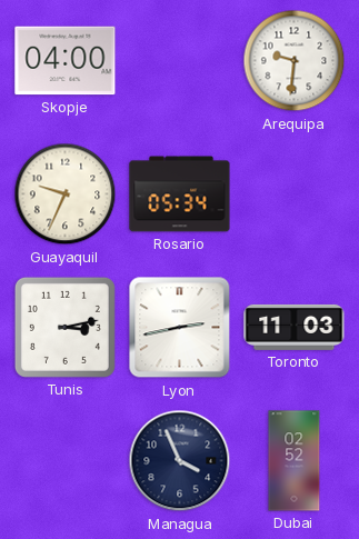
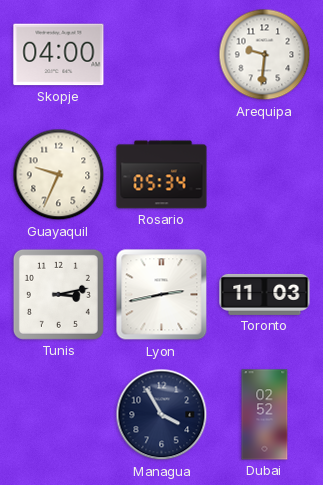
Managua: 3:56 -> 3:55 (162, 415)
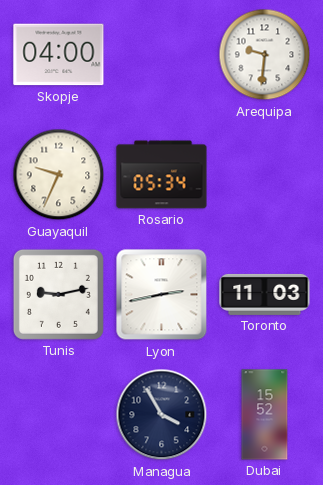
Tunis: 3:13 -> 9:13 (58, 294)
Dubai: 02:52 -> 15:52 (265, 415)
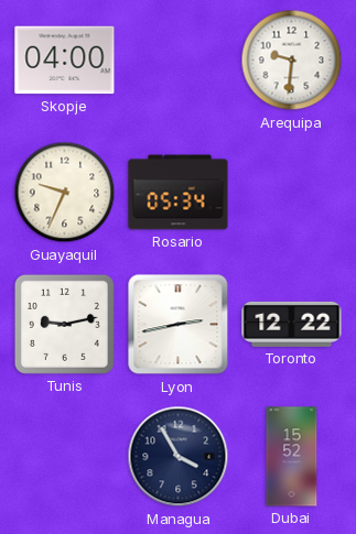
Toronto: 11:03 -> 12:22 (292, 324)
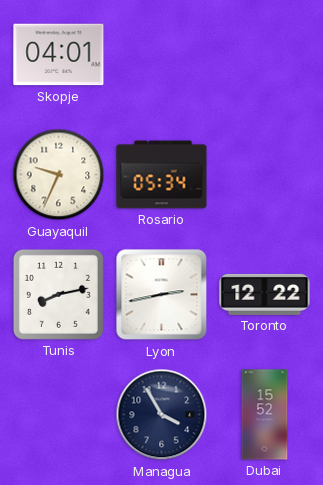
Skopje: 04:00 -> 04:01 (59, 55)
Arequipa: 9:31 -> none (292, 61)
Tunis: 9:13 -> 8:13 (58, 294)
